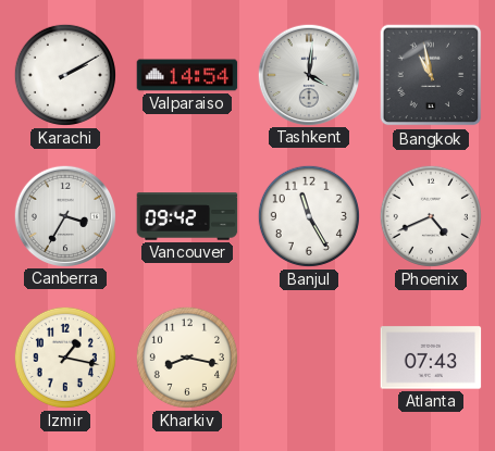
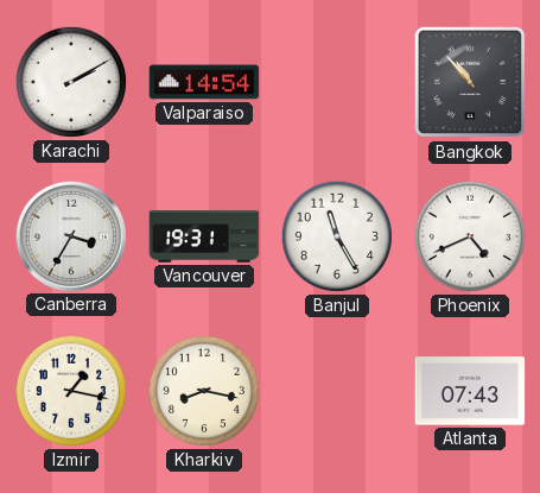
Tashkent: 4:01 -> none (308, 74)
Bangkok: 10:58 -> 10:53 (470, 82)
Vancouver: 09:42 -> 19:31 (204, 236)
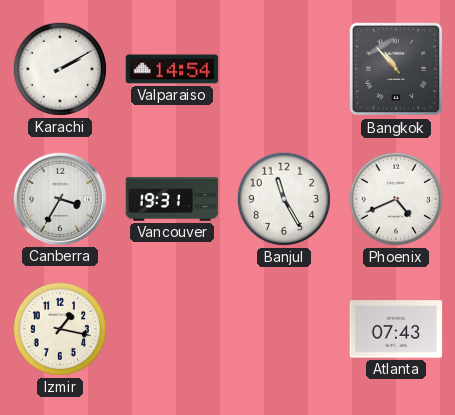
Kharkiv: 8:17 -> none (204, 391)
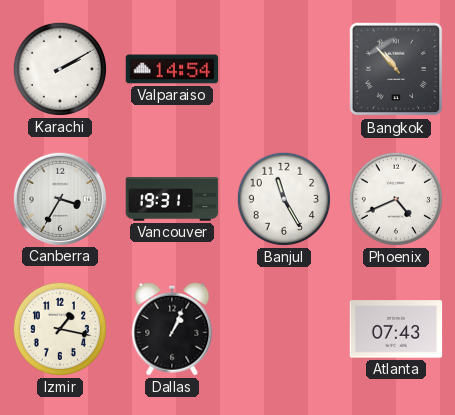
Dallas: none -> 1:04 (172, 329)
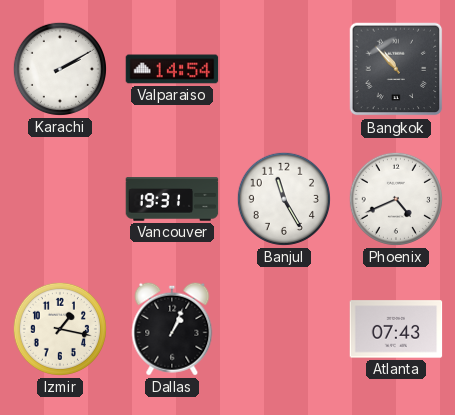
Canberra: 3:35 -> none (59, 198)
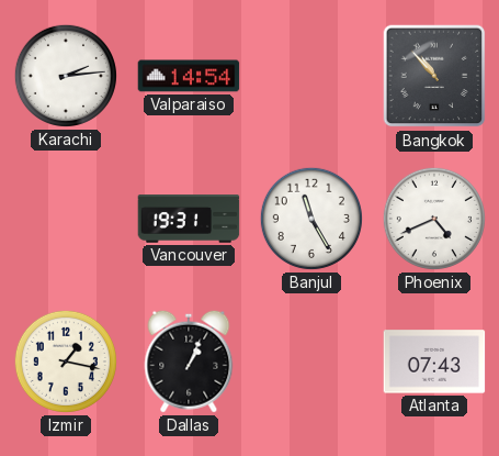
Karachi: 2:10 -> 2:14 (66, 76)
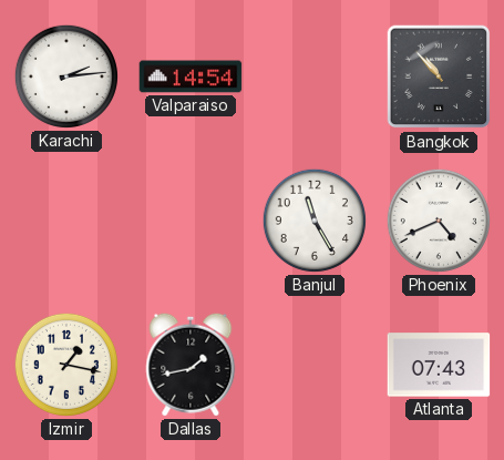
Vancouver: 19:31 -> none (189, 219)
Dallas: 1:04 -> 1:43 (191, 365)
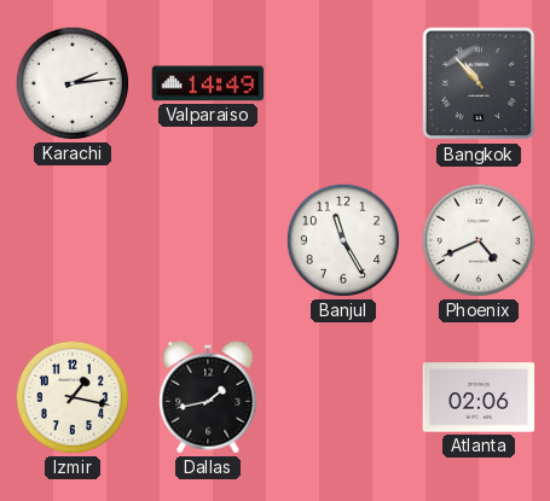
Valparaiso: 14:54 -> 14:49 (208, 83)
Atlanta: 07:43 -> 02:06 (479, 397)
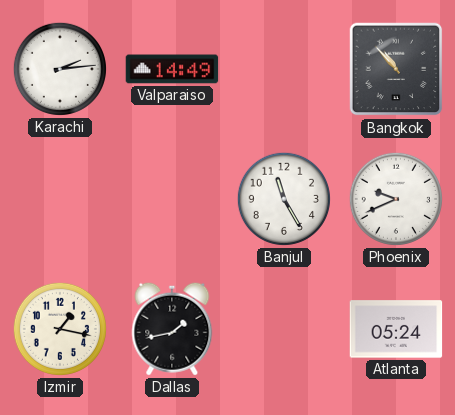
Phoenix: 4:41 -> 9:41 (396, 199)
Atlanta: 02:06 -> 05:24 (396, 329)
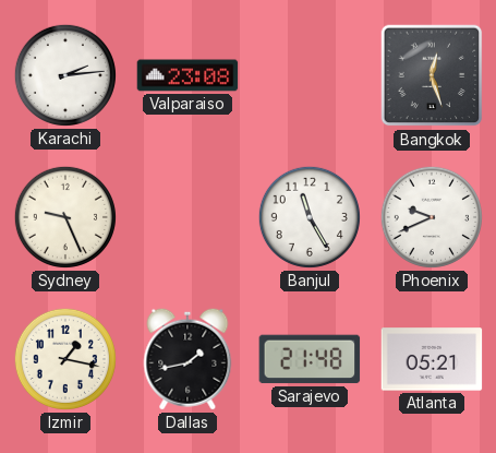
Valparaiso: 14:49 -> 23:08 (187, 75)
Bangkok: 10:53 -> 12:27 (432, 75)
Sydney: none -> 9:26 (65, 217)
Sarajevo: none -> 21:48 (310, 359)
Atlanta: 05:24 -> 05:21 (432, 359)
